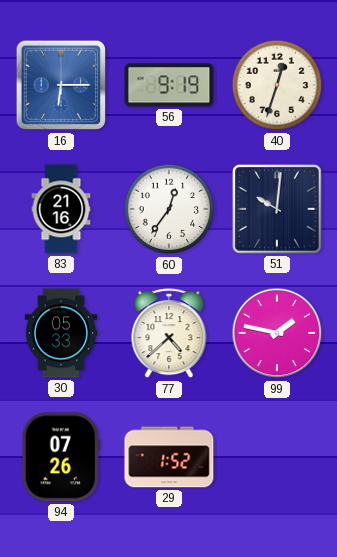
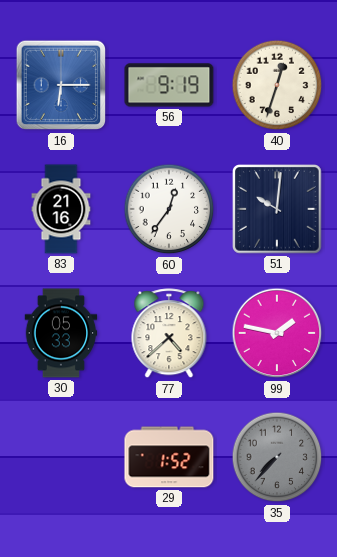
94: 07:26 -> none (61, 457)
35: none -> 7:37 (277, 457)
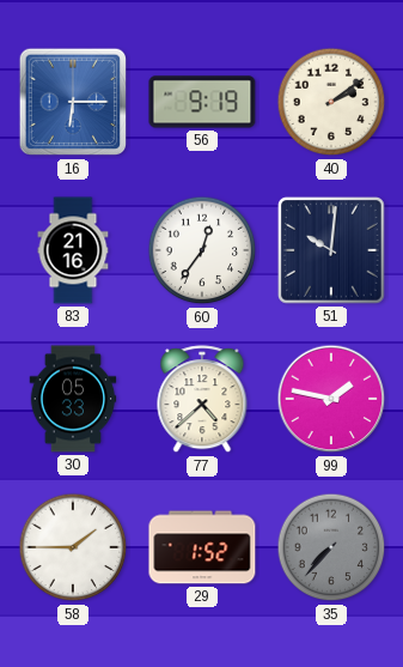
40: 12:33 -> 2:09 (331, 102)
58: none -> 1:45 (73, 547)
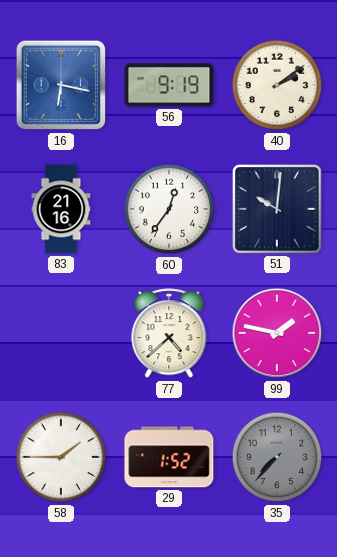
16: 6:15 -> 6:17 (61, 85)
30: 05:33 -> none (73, 399)
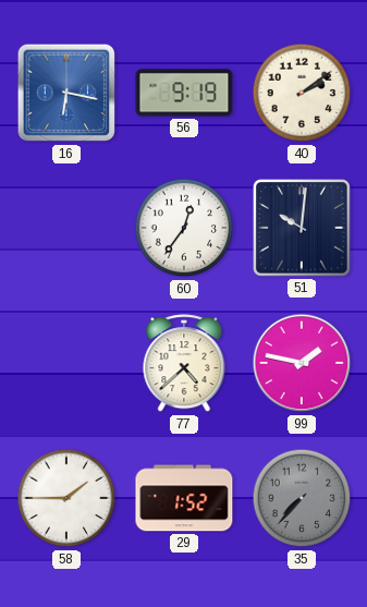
83: 21:16 -> none (61, 209)
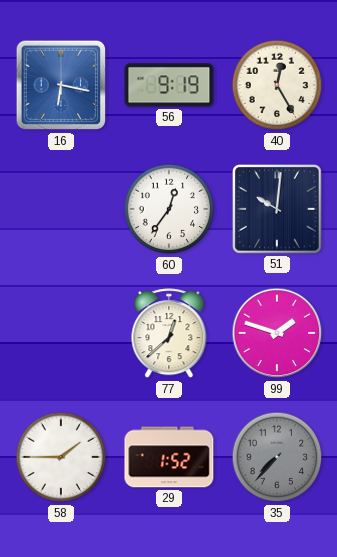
40: 2:09 -> 12:25 (277, 85)
77: 4:38 -> 12:38 (169, 334)
99: 1:47 -> 1:48 (277, 333)
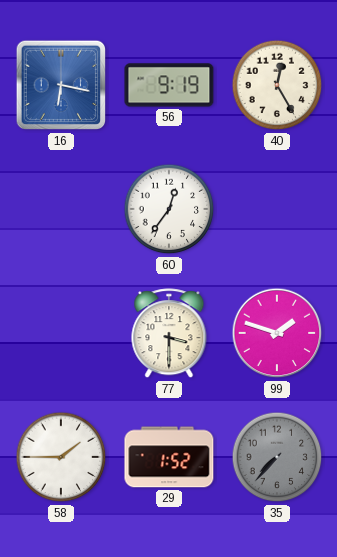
51: 10:01 -> none (278, 210)
77: 12:38 -> 3:30 (169, 334)
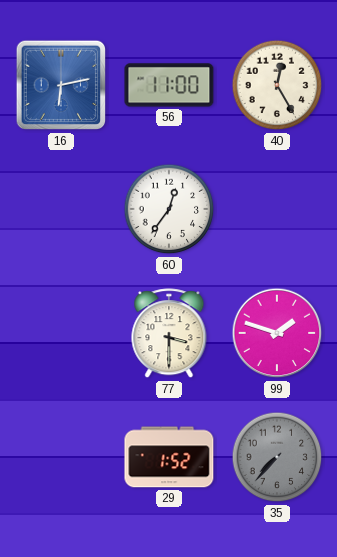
16: 6:17 -> 6:13 (61, 85)
56: 9:19 -> 11:00 (169, 85)
58: 1:45 -> none (61, 457)
